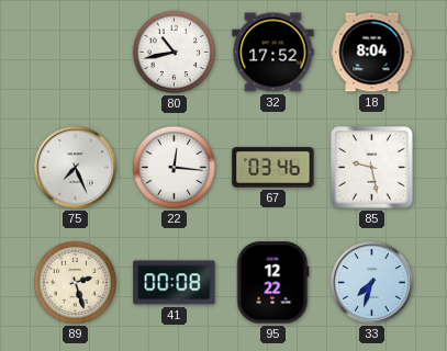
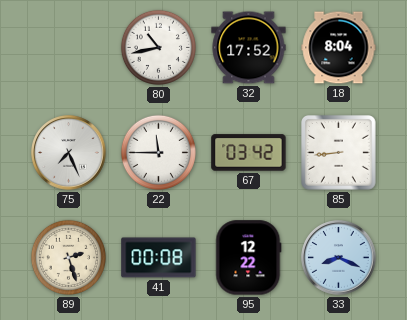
22: 12:16 -> 11:45 (158, 152)
67: 03:46 -> 03:42 (249, 153)
85: 9:28 -> 8:44 (339, 153)
33: 7:33 -> 8:19 (339, 258)
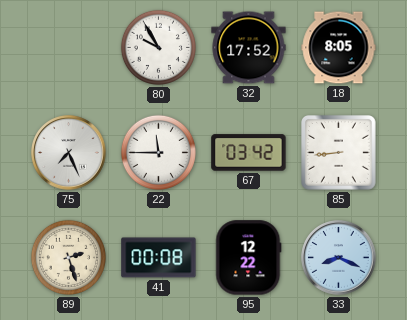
80: 10:43 -> 9:55 (158, 47)
18: 8:04 -> 8:05 (339, 48)
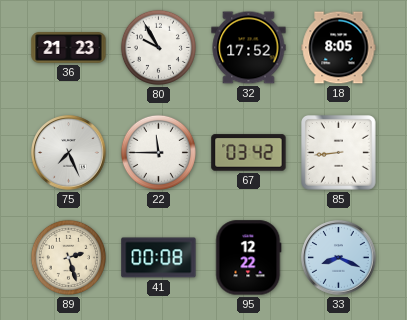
36: none -> 21:23 (69, 48)
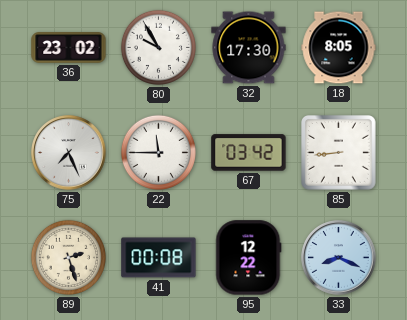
36: 21:23 -> 23:02 (69, 48)
32: 17:52 -> 17:30 (249, 48)
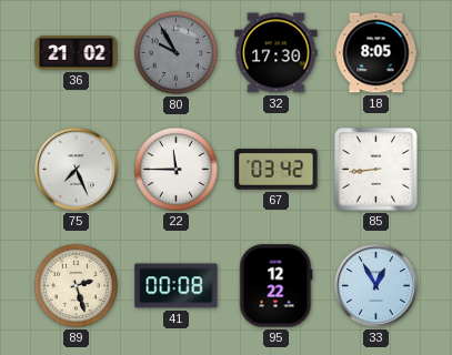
36: 23:02 -> 21:02 (77, 53)
80 dial: white -> grey (175, 52)
33: 8:19 -> 12:55 (376, 286)
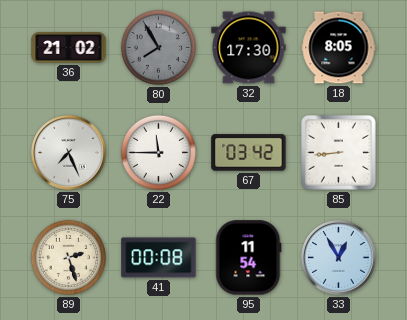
80: 9:55 -> 7:55 (158, 47)
95: 12:22 -> 11:54 (249, 258)
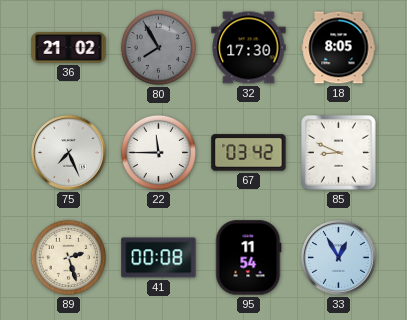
85: 8:44 -> 8:49 (339, 153)
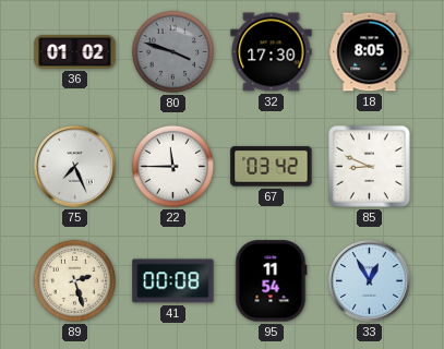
36: 21:02 -> 01:02 (75, 52)
80: 7:55 -> 3:48 (172, 51)
